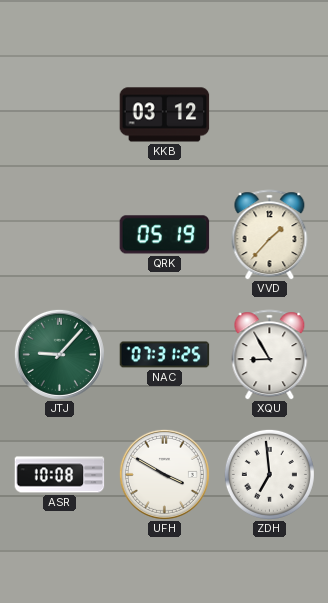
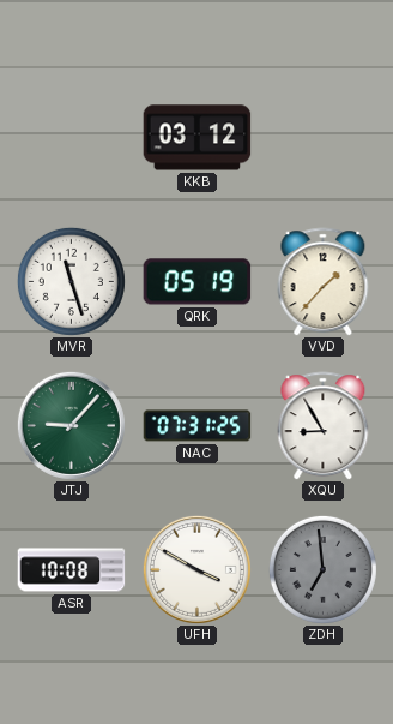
MVR: none -> 11:27 (71, 281)
ZDH dial: white -> grey (322, 569)
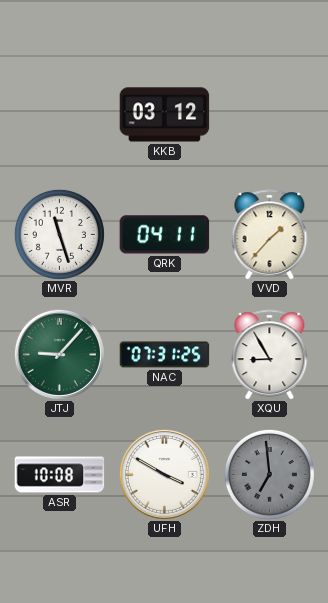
QRK: 05:19 -> 04:11 (165, 235)
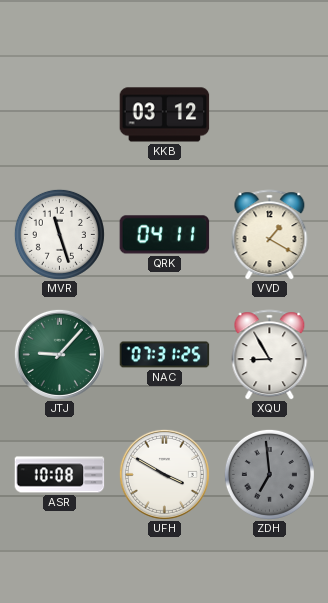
VVD: 1:37 -> 1:20 (270, 235)
